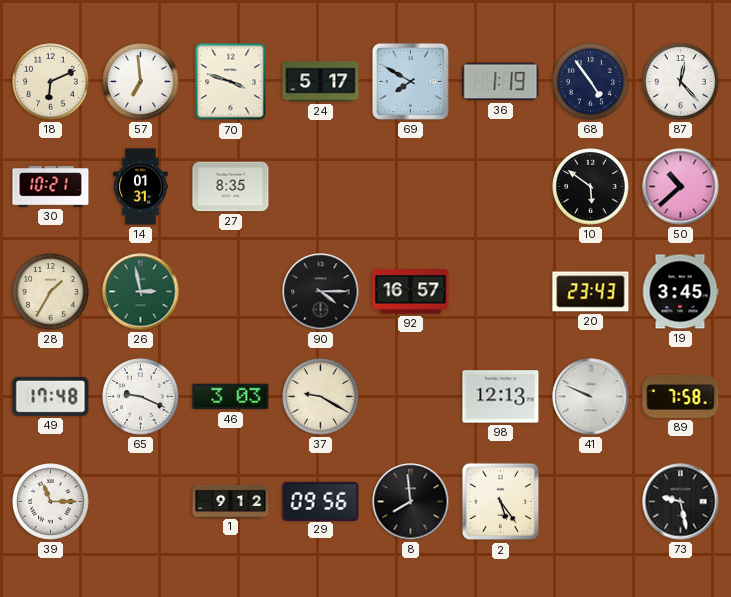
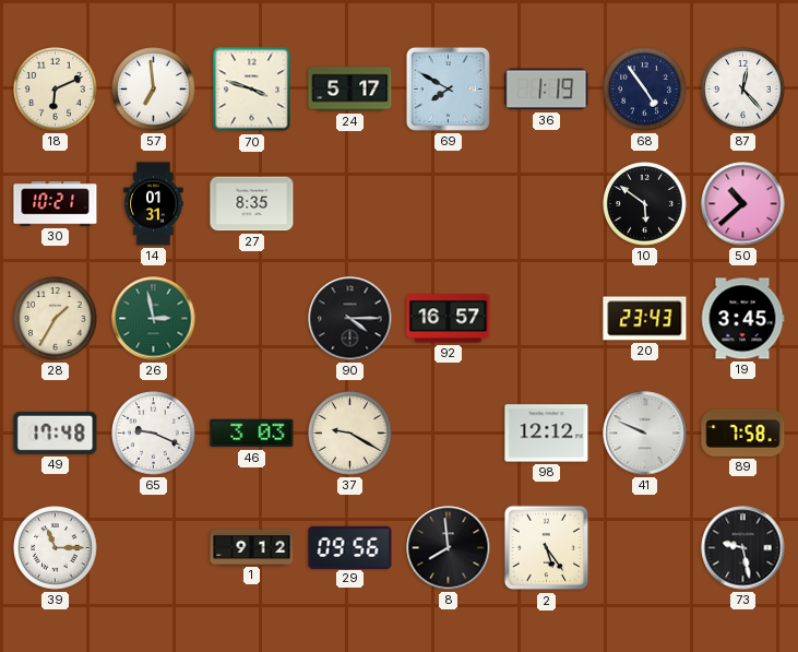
98: 12:13 -> 12:12 (547, 434)
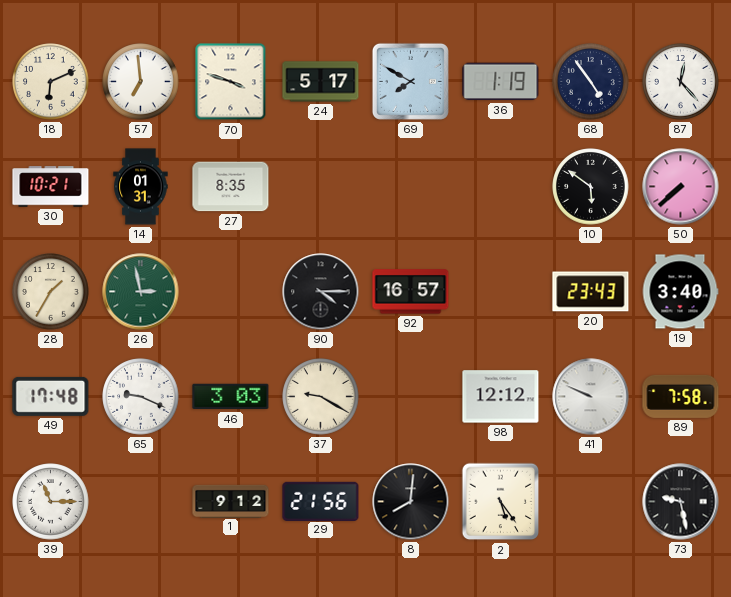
50: 10:38 -> 7:38 (681, 187)
19: 3:45 -> 3:40 (680, 292)
29: 09:56 -> 21:56 (321, 501)
8: 7:59 -> 8:01 (411, 502)
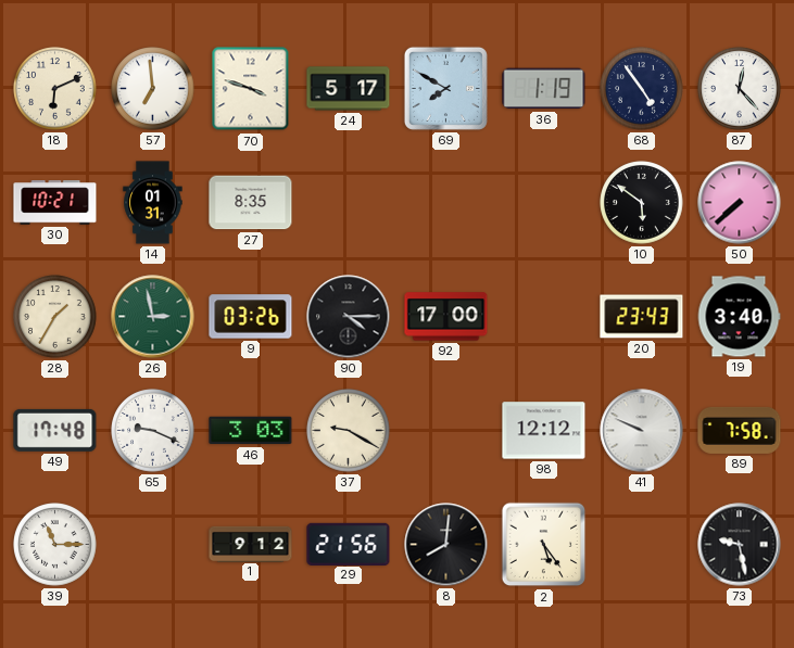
9: none -> 03:26 (251, 317)
92: 16:57 -> 17:00 (446, 317)
